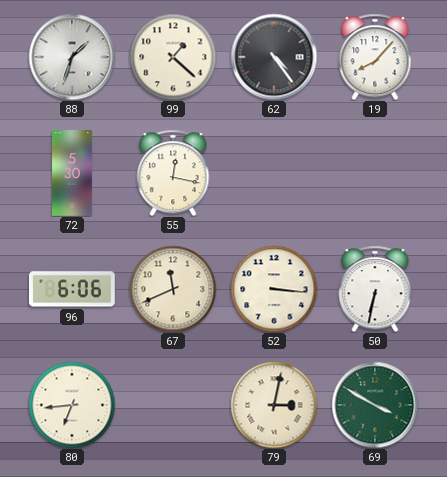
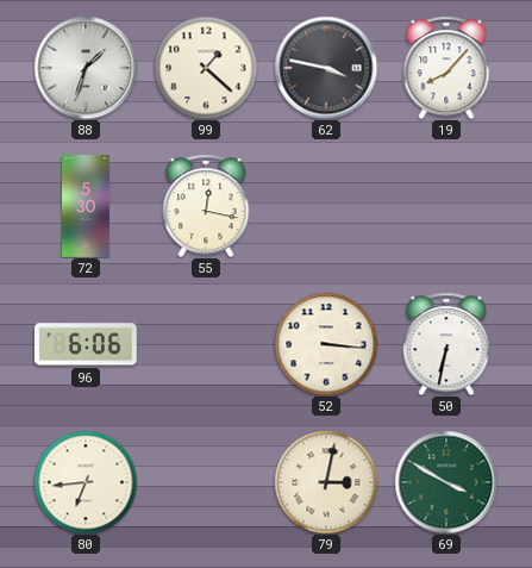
62: 4:24 -> 3:47 (326, 68)
67: 11:41 -> none (173, 289)
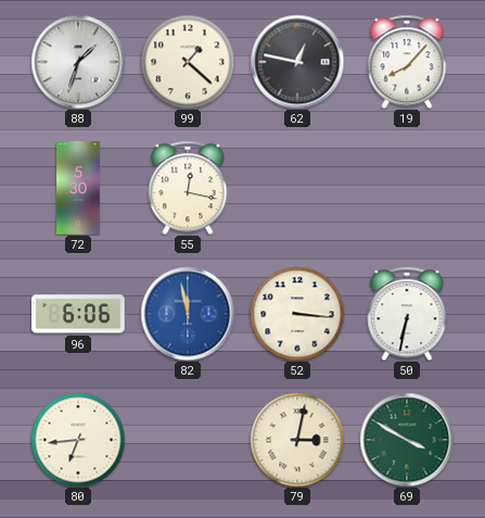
62: 3:47 -> 12:47 (297, 62)
82: none -> 11:58 (188, 314)
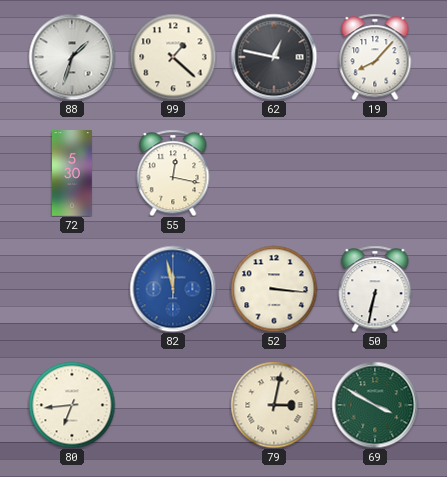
96: 6:06 -> none (79, 314)
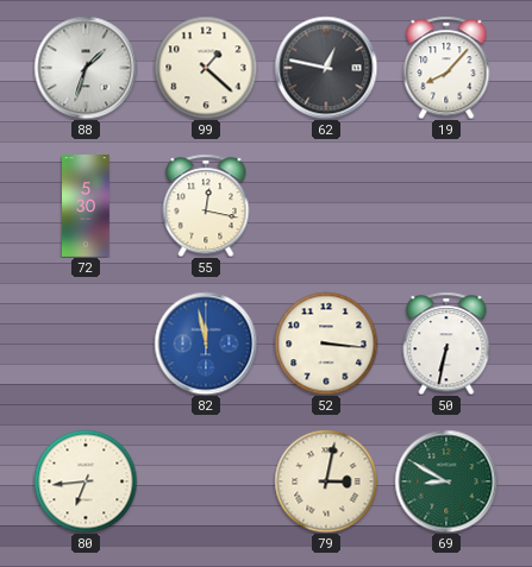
69: 3:50 -> 8:50 (446, 481)
